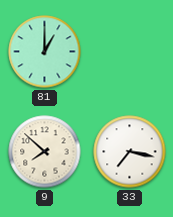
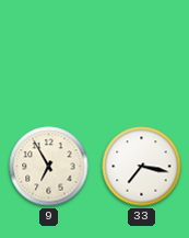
81: 1:00 -> none (45, 52)
9: 7:52 -> 6:55 (49, 167)
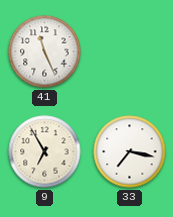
41: none -> 11:26 (45, 52)
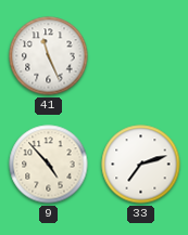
9: 6:55 -> 4:53 (49, 165)
33: 7:17 -> 7:12 (141, 165)
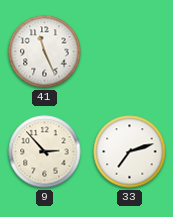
9: 4:53 -> 2:53 (45, 152)
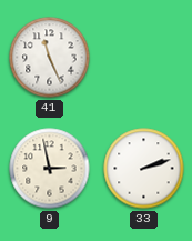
9: 2:53 -> 2:58 (50, 169)
33: 7:12 -> 2:12 (144, 169)
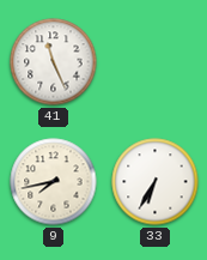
9: 2:58 -> 7:43 (54, 182)
33: 2:12 -> 6:35 (156, 182)
